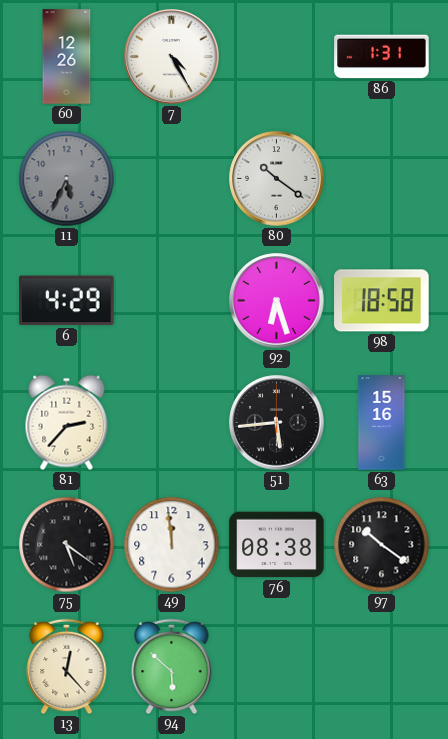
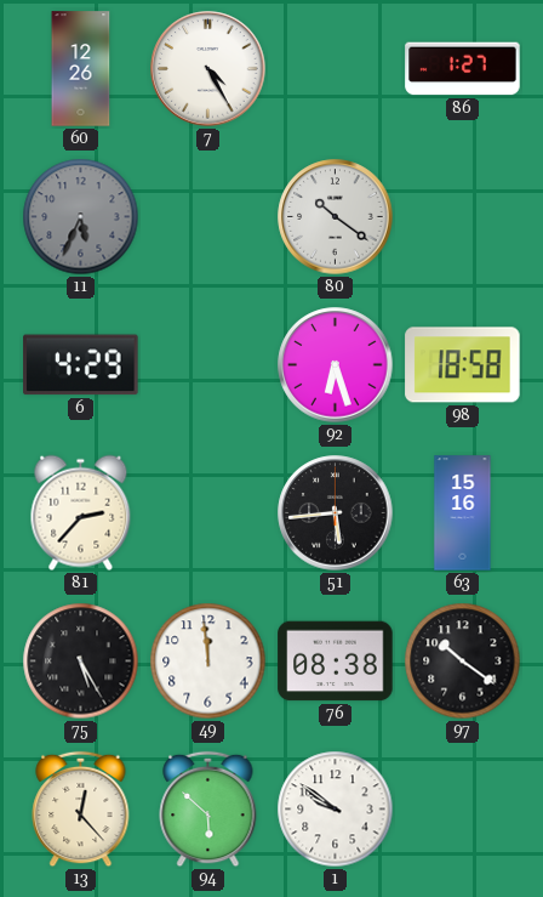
86: 1:31 -> 1:27 (463, 69)
75: 5:21 -> 5:25 (81, 662)
1: none -> 9:51 (336, 810)
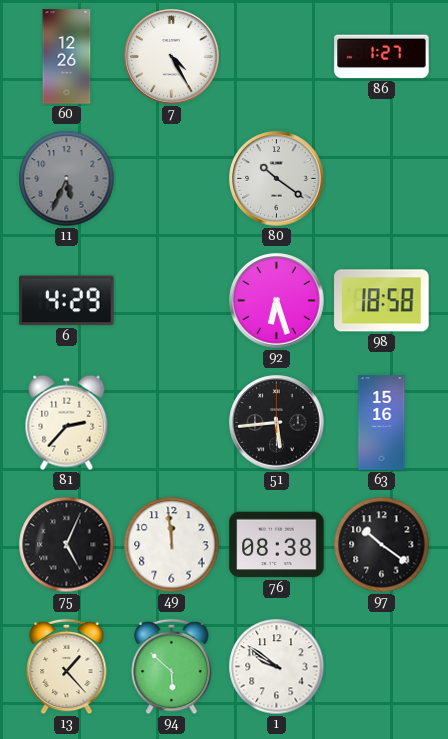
75: 5:25 -> 5:04 (67, 545)
13: 12:23 -> 1:23 (67, 667)
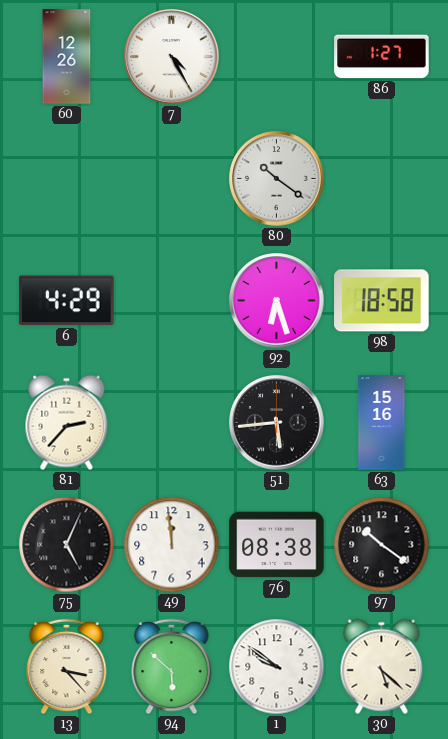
11: 5:34 -> none (67, 179)
13: 1:23 -> 3:23 (67, 667)
30: none -> 5:22 (382, 667)
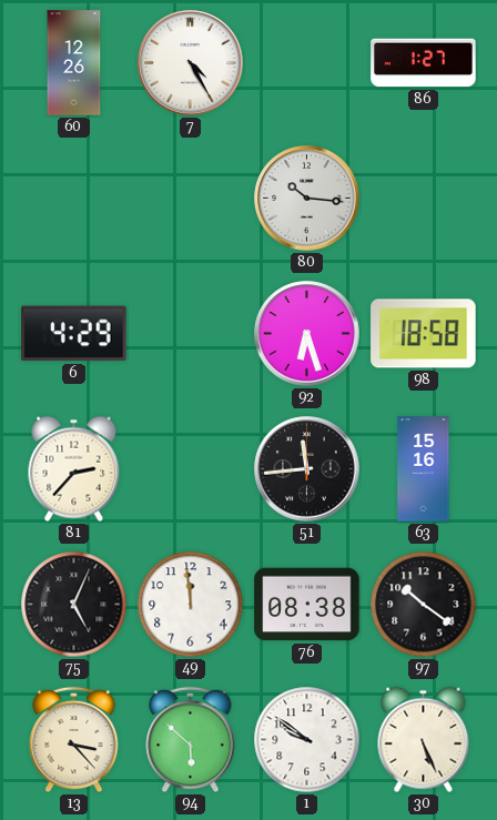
80: 10:21 -> 10:16 (307, 199)
51: 5:44 -> 11:44 (307, 469)
30: 5:22 -> 5:26 (424, 740)
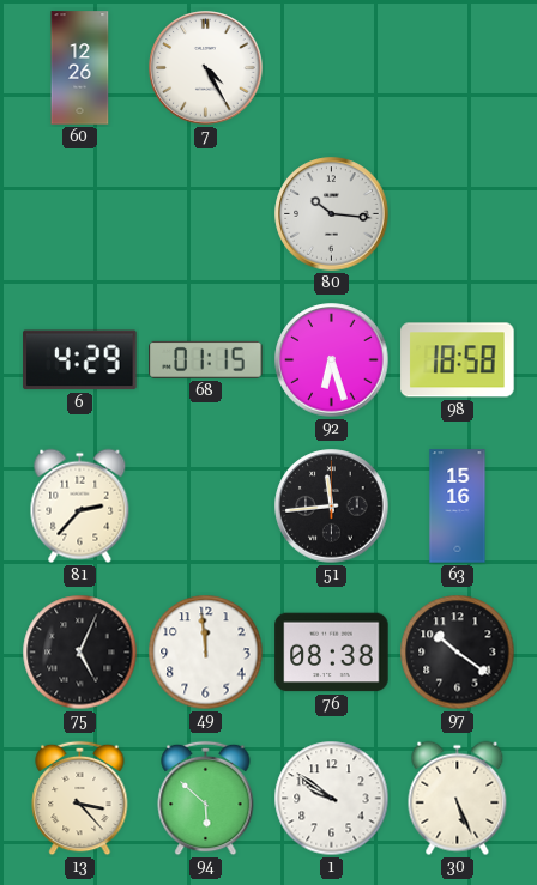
86: 1:27 -> none (424, 63)
68: none -> 01:15 (206, 359)
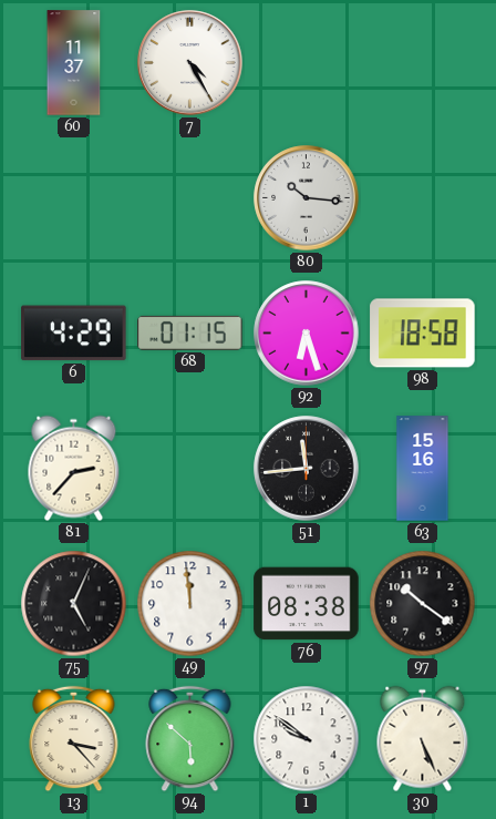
60: 12:26 -> 11:37 (74, 63)
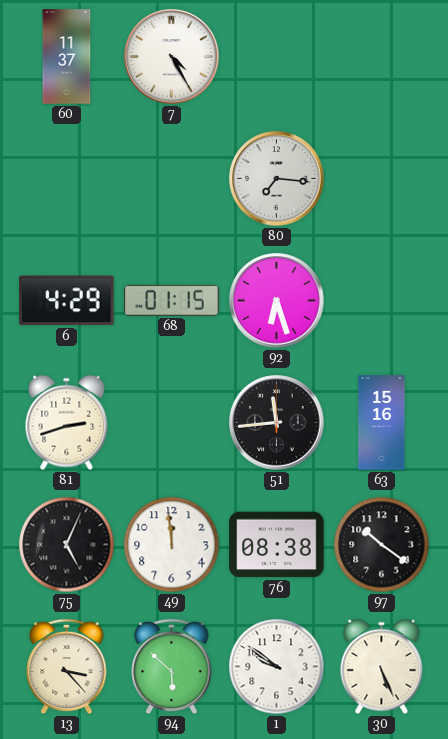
80: 10:16 -> 7:16 (277, 179)
98: 18:58 -> none (423, 334)
81: 2:37 -> 2:42 (67, 423)
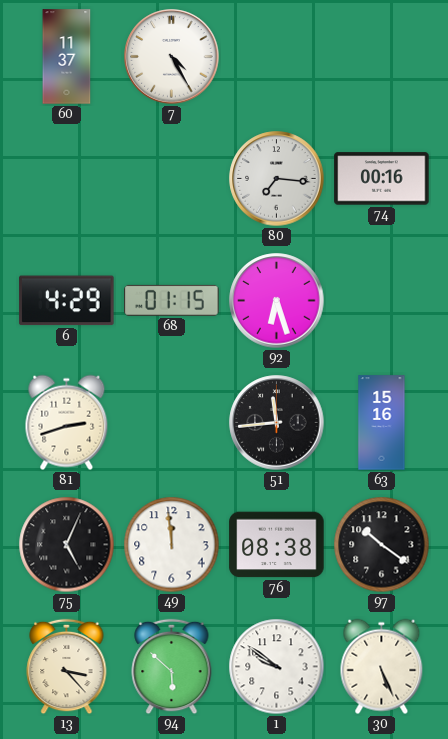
74: none -> 00:16 (382, 179)
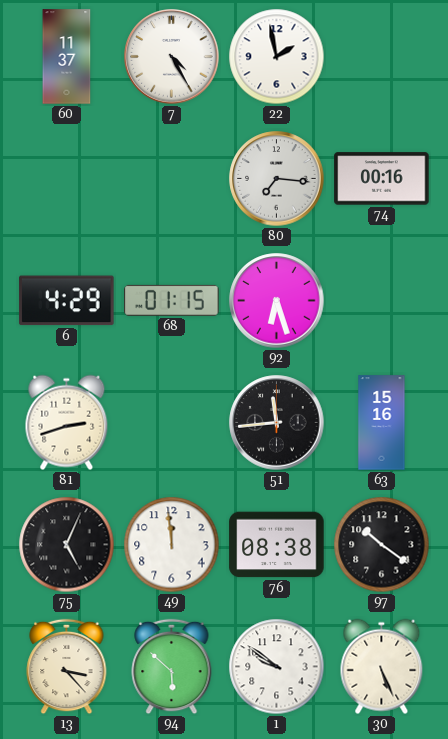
22: none -> 1:58 (277, 57)
